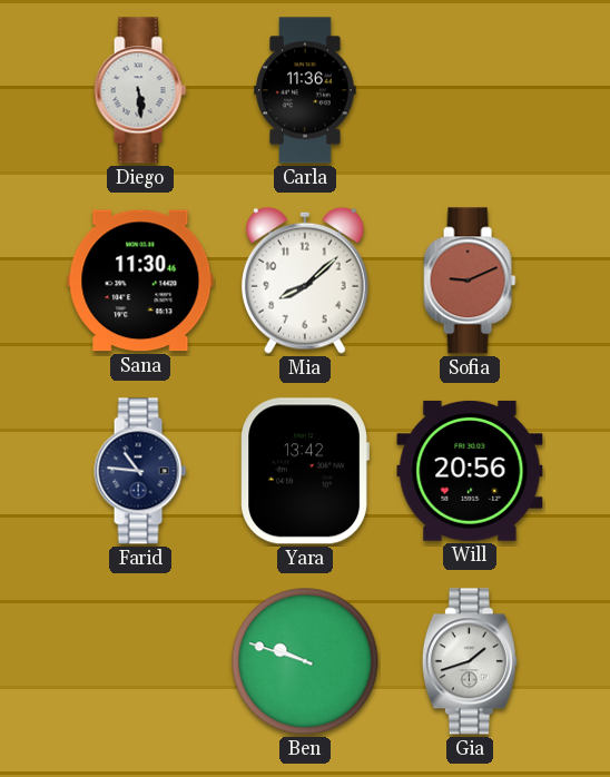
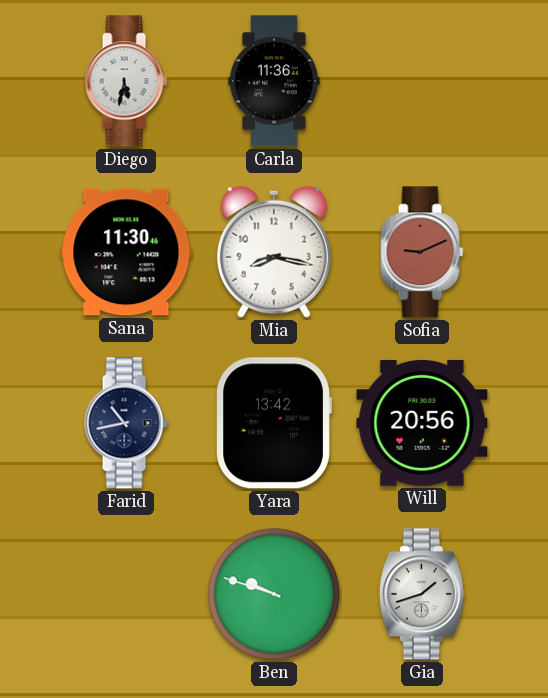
Diego: 5:29 -> 5:32 (126, 81)
Mia: 8:08 -> 8:17 (274, 252)
Farid: 10:46 -> 10:43 (126, 423)
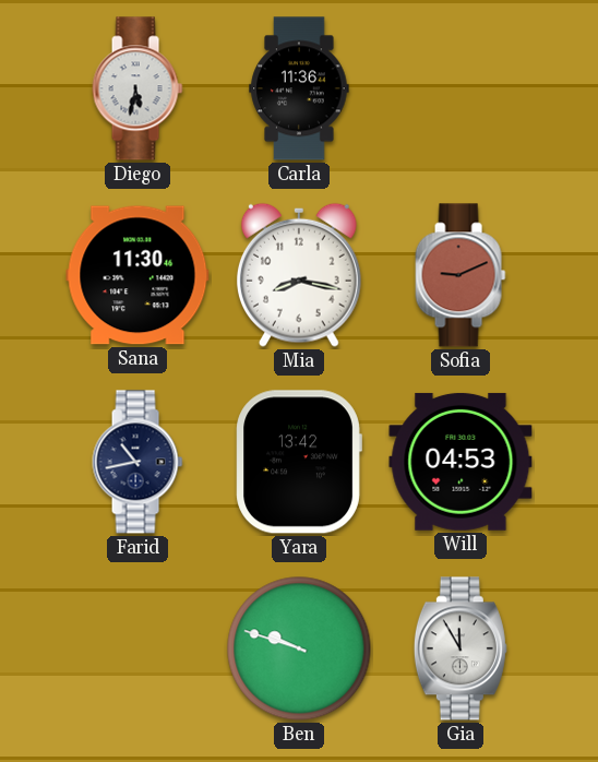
Will: 20:56 -> 04:53 (461, 462)
Gia: 1:42 -> 11:55 (461, 648)
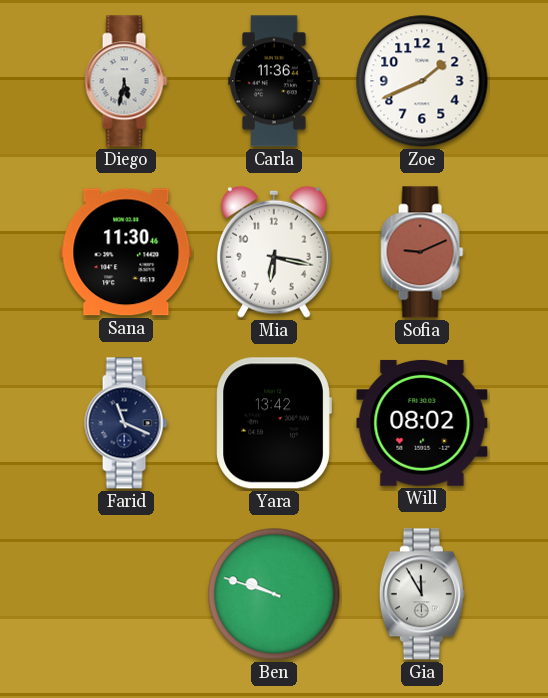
Zoe: none -> 1:41 (422, 81)
Mia: 8:17 -> 6:17 (274, 252)
Farid: 10:43 -> 11:19 (126, 423)
Will: 04:53 -> 08:02 (422, 423)
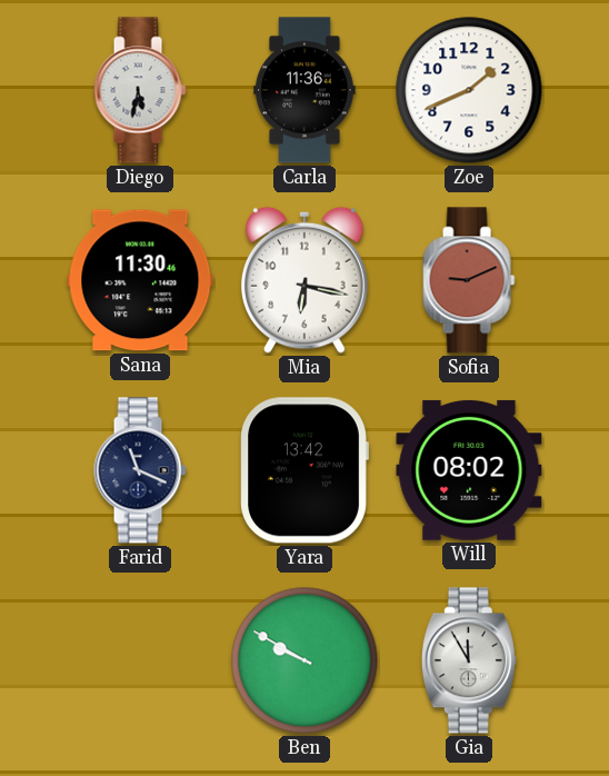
Ben: 9:48 -> 9:50 (304, 660)
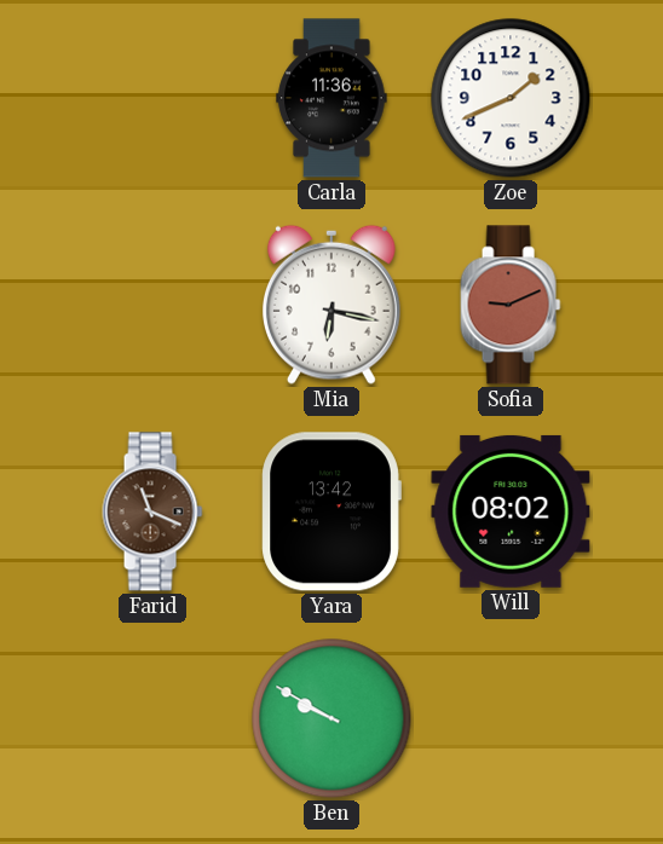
Diego: 5:32 -> none (140, 90)
Sana: 11:30 -> none (140, 280)
Farid dial: navy -> brown (152, 511)
Gia: 11:55 -> none (469, 660)
